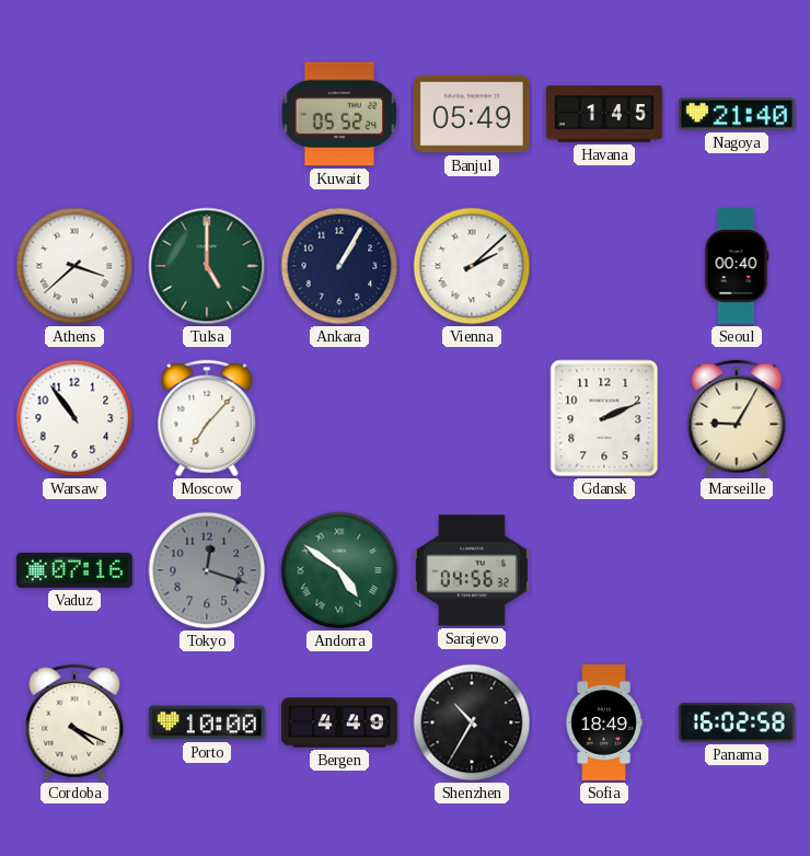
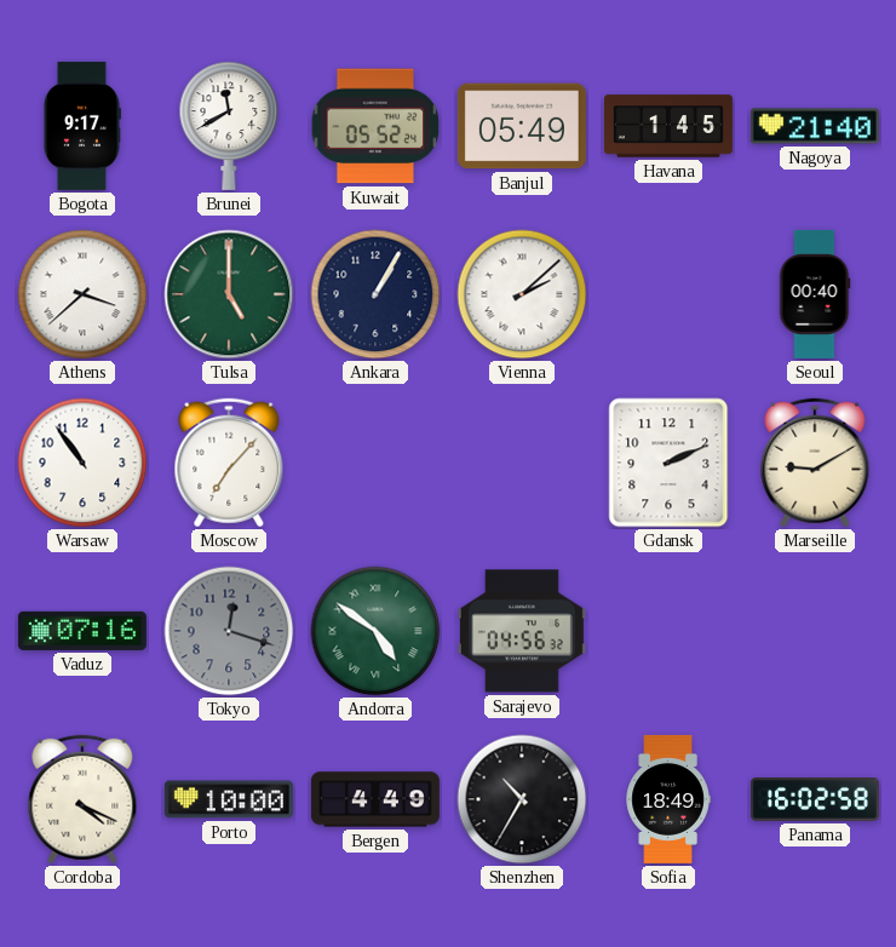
Bogota: none -> 9:17 (81, 126)
Brunei: none -> 11:40 (229, 126)
Marseille: 9:05 -> 9:10 (815, 463)
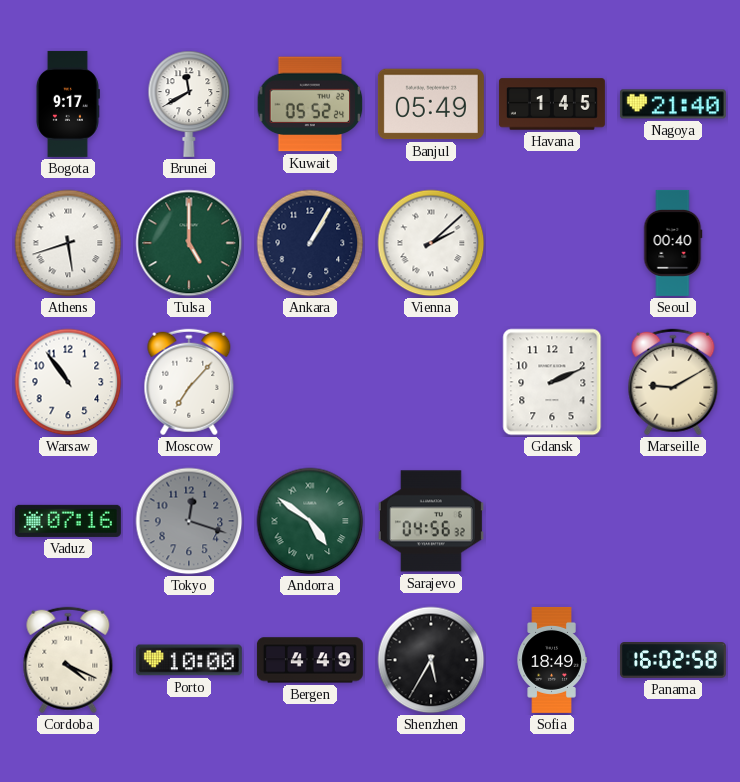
Athens: 3:38 -> 5:42 (68, 243)
Shenzhen: 10:35 -> 5:35 (431, 660)
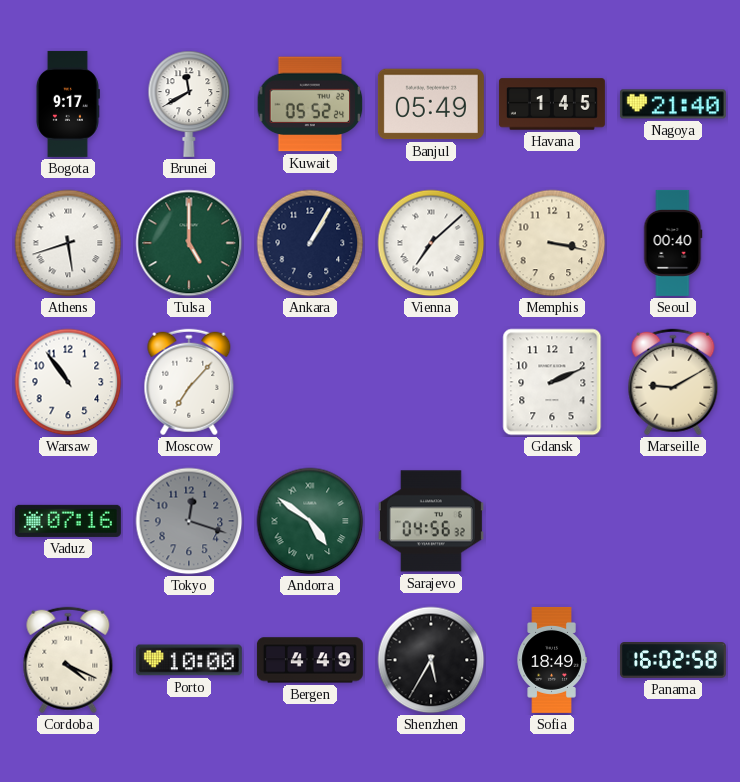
Vienna: 2:08 -> 7:08 (431, 243)
Memphis: none -> 3:17 (552, 243)
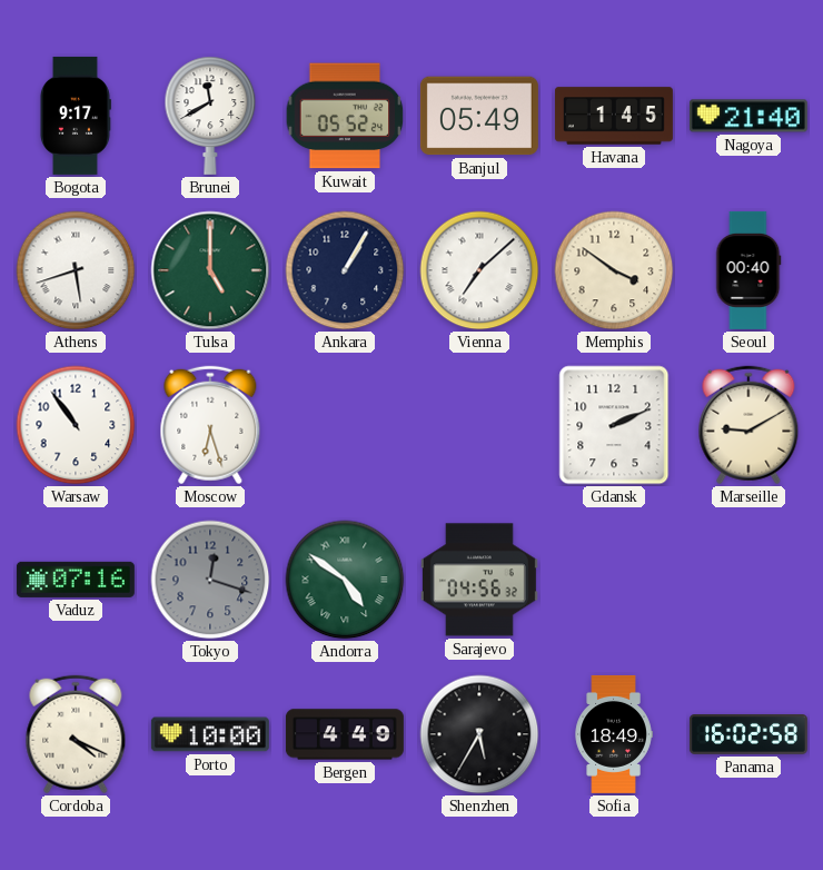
Memphis: 3:17 -> 3:51 (614, 270)
Moscow: 7:07 -> 6:27 (210, 425)
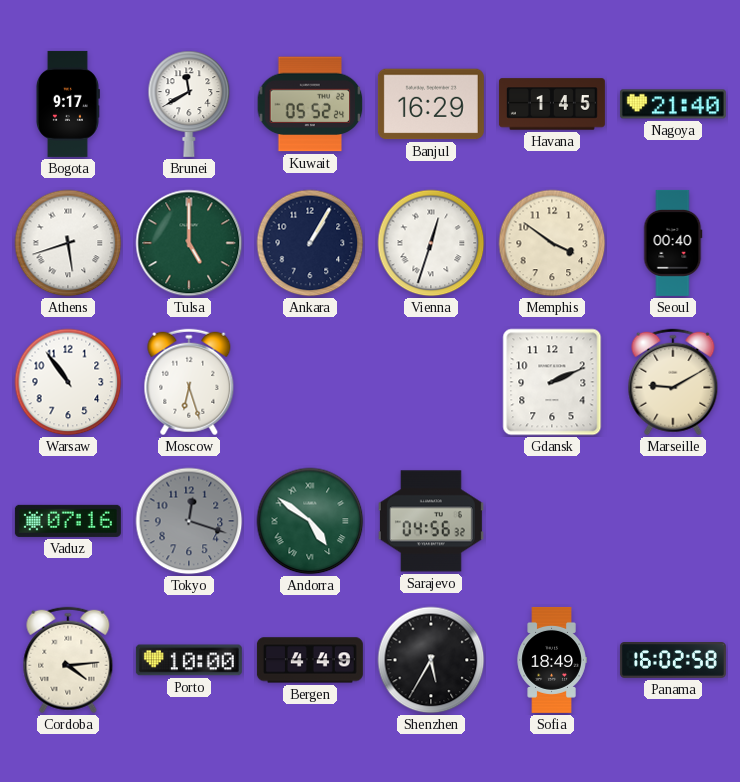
Banjul: 05:49 -> 16:29 (431, 104)
Vienna: 7:08 -> 12:33 (431, 243)
Cordoba: 4:19 -> 4:14 (68, 660)
